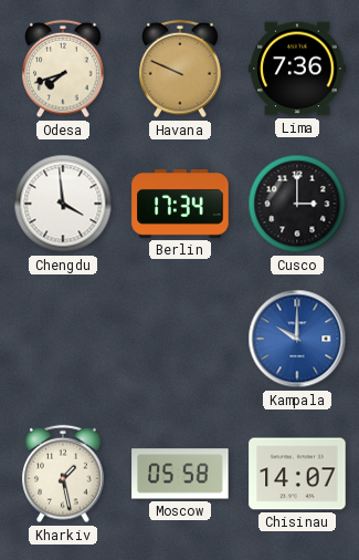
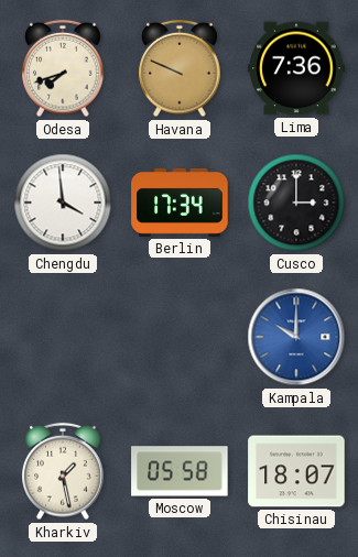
Chisinau: 14:07 -> 18:07 (296, 471)
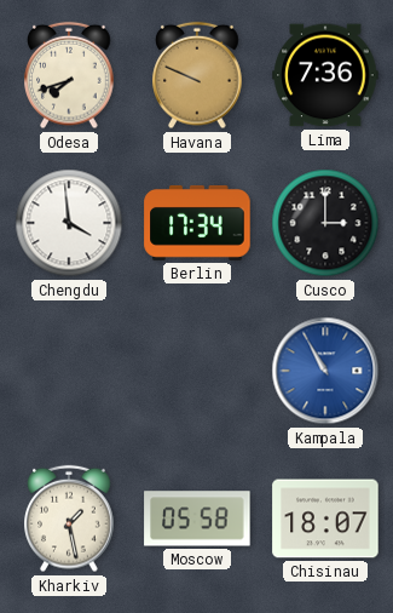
Kampala: 10:00 -> 10:55 (325, 371)
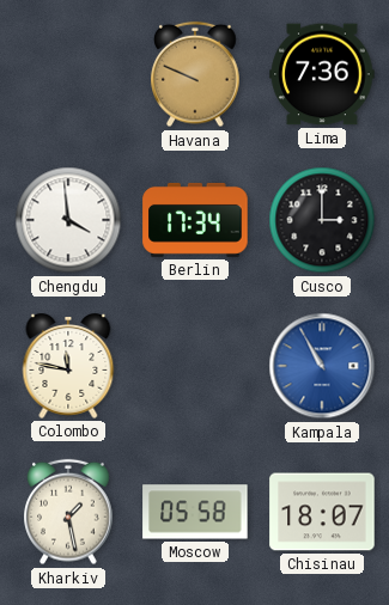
Odesa: 7:42 -> none (69, 75)
Colombo: none -> 11:47 (68, 367)
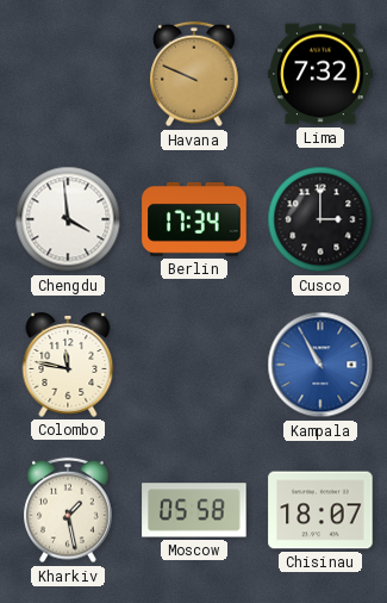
Lima: 7:36 -> 7:32 (320, 74)
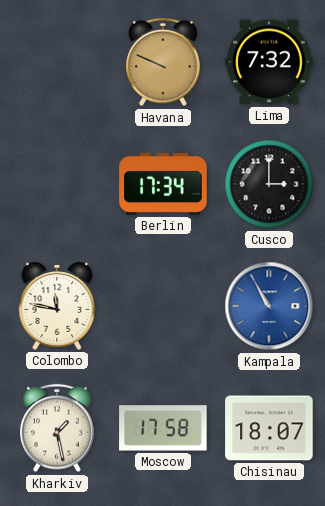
Chengdu: 3:59 -> none (68, 219)
Moscow: 05:58 -> 17:58 (163, 428)
